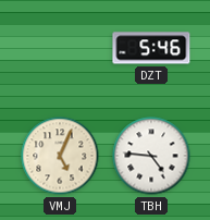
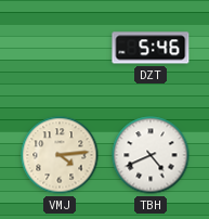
VMJ: 5:04 -> 4:14 (60, 155)
TBH: 4:46 -> 4:41 (151, 155)
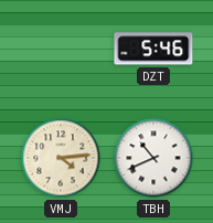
TBH: 4:41 -> 10:41 (153, 158)
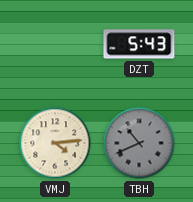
DZT: 5:46 -> 5:43 (139, 44)
TBH dial: white -> grey (139, 143)
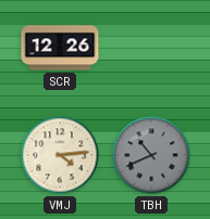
SCR: none -> 12:26 (60, 48)
DZT: 5:43 -> none (139, 44)
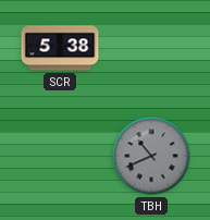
SCR: 12:26 -> 5:38 (60, 48)
VMJ: 4:14 -> none (60, 155)
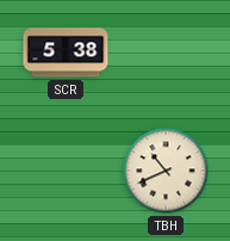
TBH dial: grey -> cream (166, 171)
